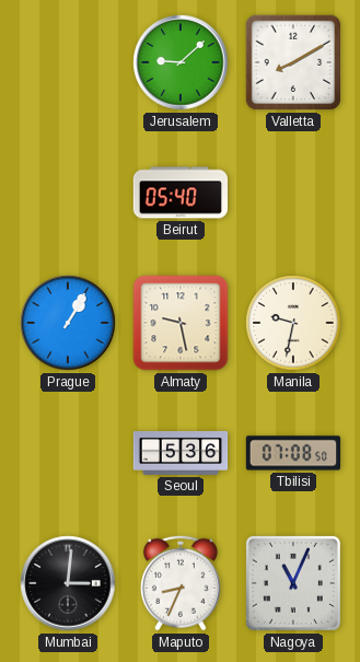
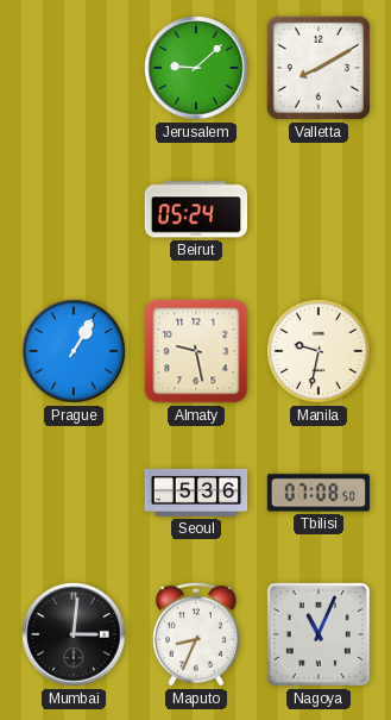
Beirut: 05:40 -> 05:24 (195, 209)
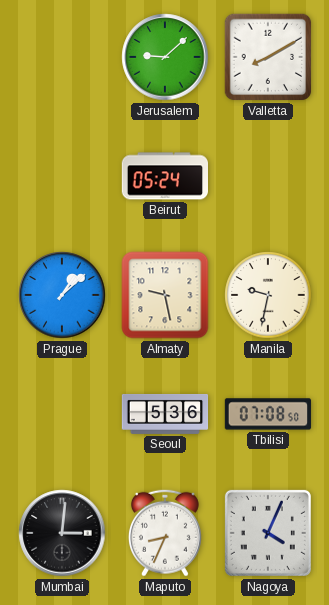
Prague: 1:05 -> 1:08 (62, 295)
Nagoya: 11:04 -> 4:04 (268, 533)
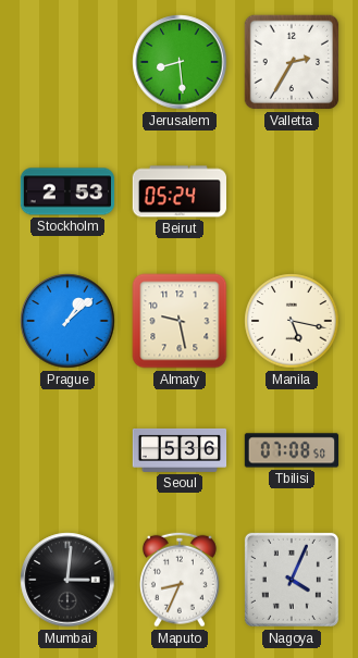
Jerusalem: 9:08 -> 8:29 (180, 62)
Valletta: 8:10 -> 2:35 (292, 62)
Stockholm: none -> 2:53 (67, 191)
Manila: 9:32 -> 5:17 (292, 321)
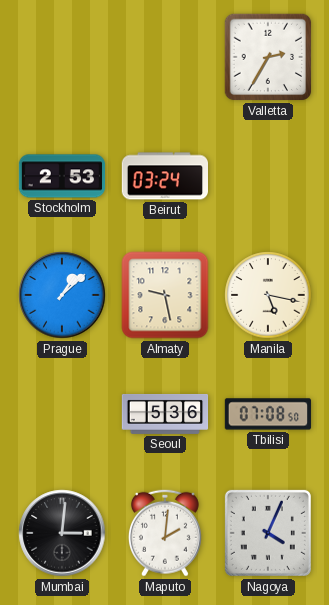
Jerusalem: 8:29 -> none (180, 62)
Beirut: 05:24 -> 03:24 (164, 176)
Maputo: 8:34 -> 2:01 (165, 533)
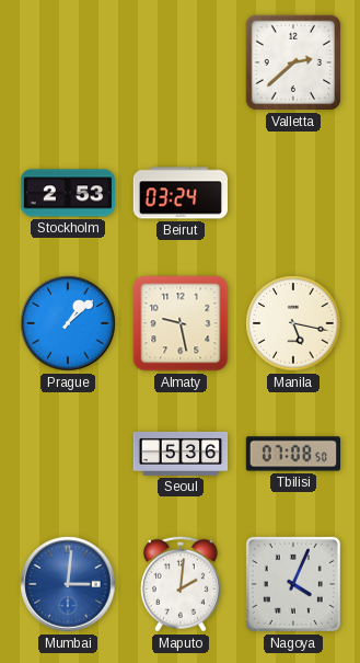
Valletta: 2:35 -> 2:38 (293, 62)
Mumbai dial: black -> blue (68, 584)
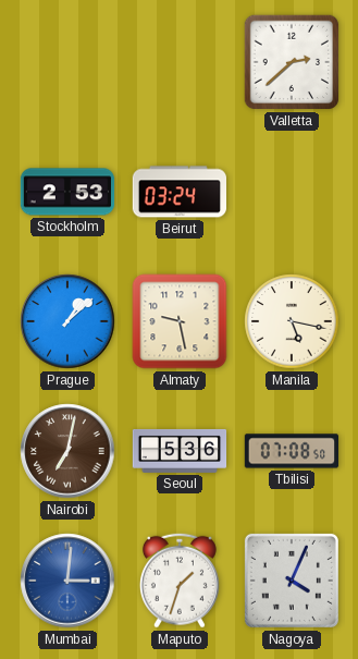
Nairobi: none -> 7:02 (67, 451)
Maputo: 2:01 -> 1:33 (180, 581)
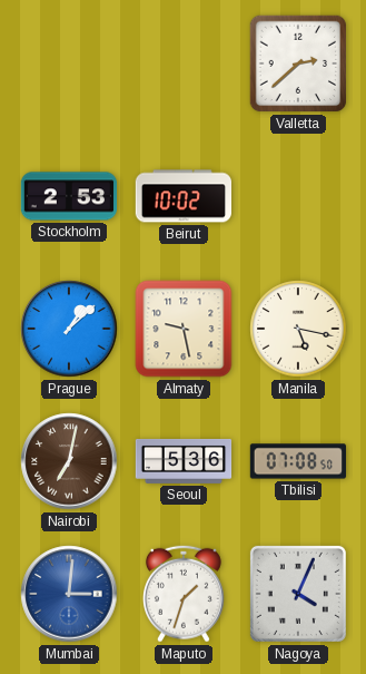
Beirut: 03:24 -> 10:02 (182, 196)
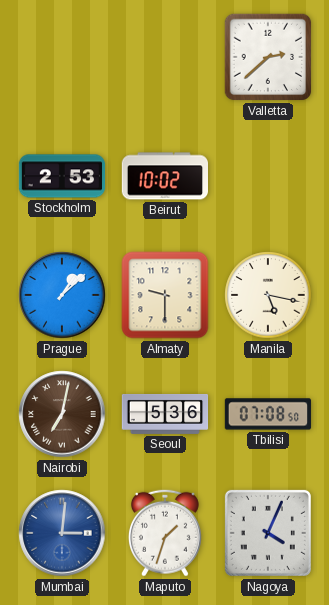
Almaty: 9:28 -> 9:30 (165, 295)
